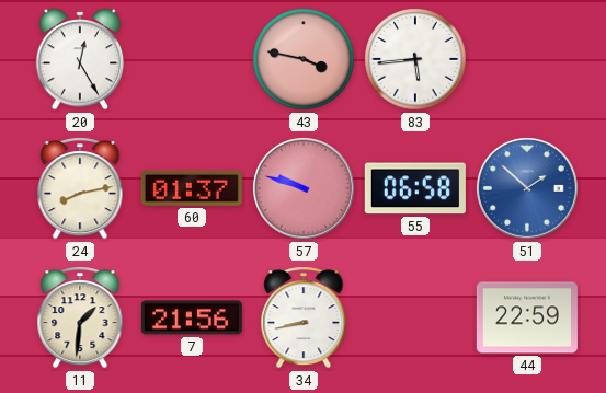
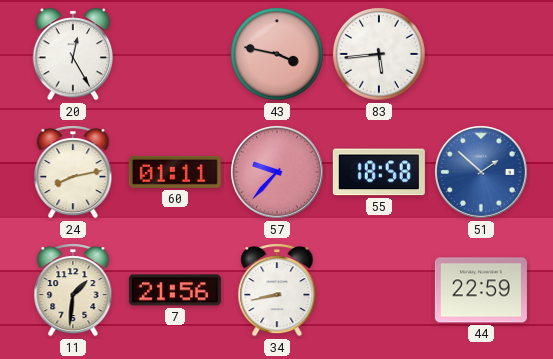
60: 01:37 -> 01:11 (175, 172)
57: 9:48 -> 9:37 (278, 173)
55: 06:58 -> 18:58 (379, 172)
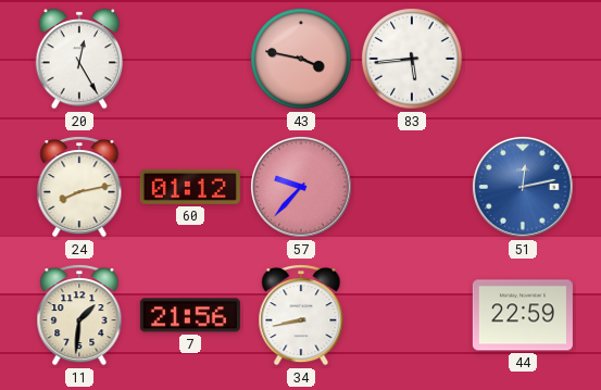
60: 01:11 -> 01:12 (190, 187)
55: 18:58 -> none (379, 172)
51: 1:52 -> 12:13 (524, 188)
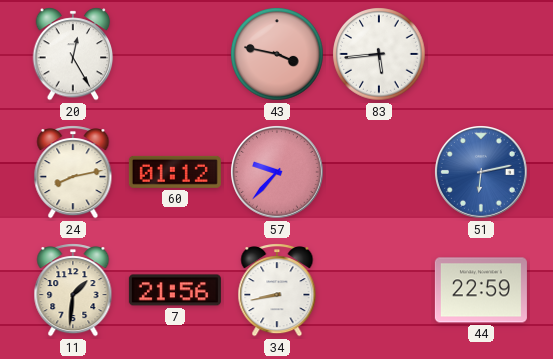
51: 12:13 -> 6:13 (482, 173)
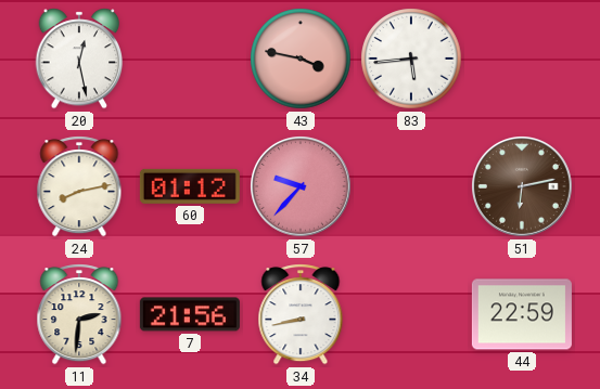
20: 12:25 -> 12:28 (79, 59)
51 dial: blue -> brown (523, 187)
11: 1:31 -> 2:31 (79, 314)
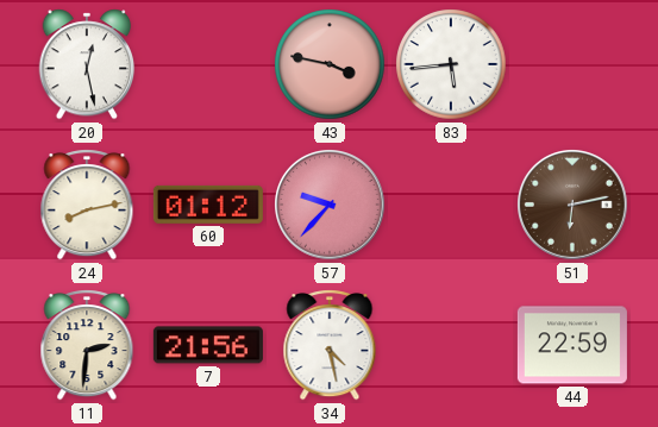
34: 8:43 -> 4:28 (330, 345)
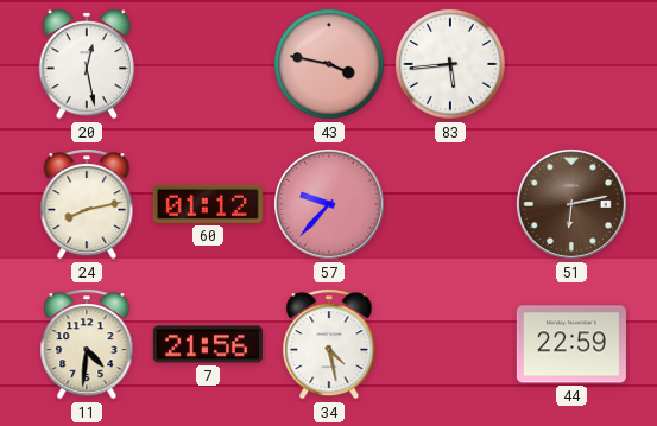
11: 2:31 -> 4:31 (87, 344)
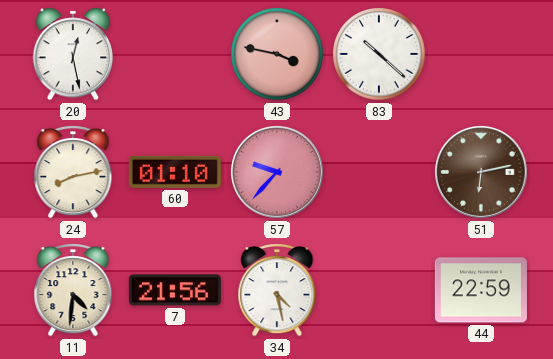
83: 5:44 -> 10:22 (379, 54)
60: 01:12 -> 01:10 (175, 172)
